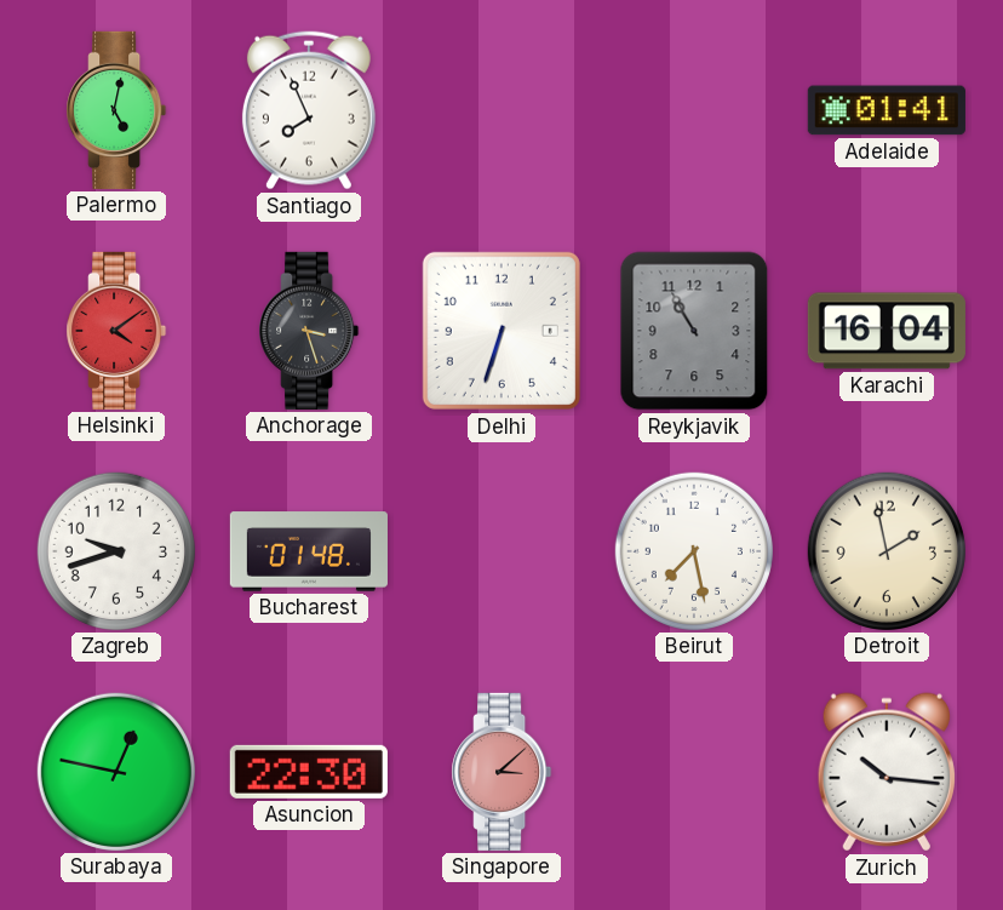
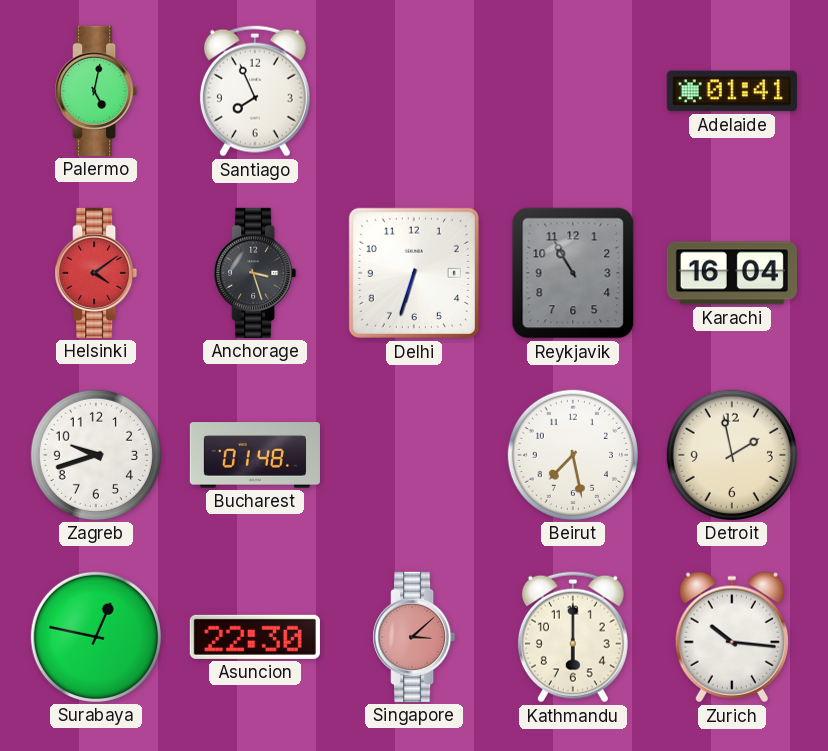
Kathmandu: none -> 6:00 (573, 637)
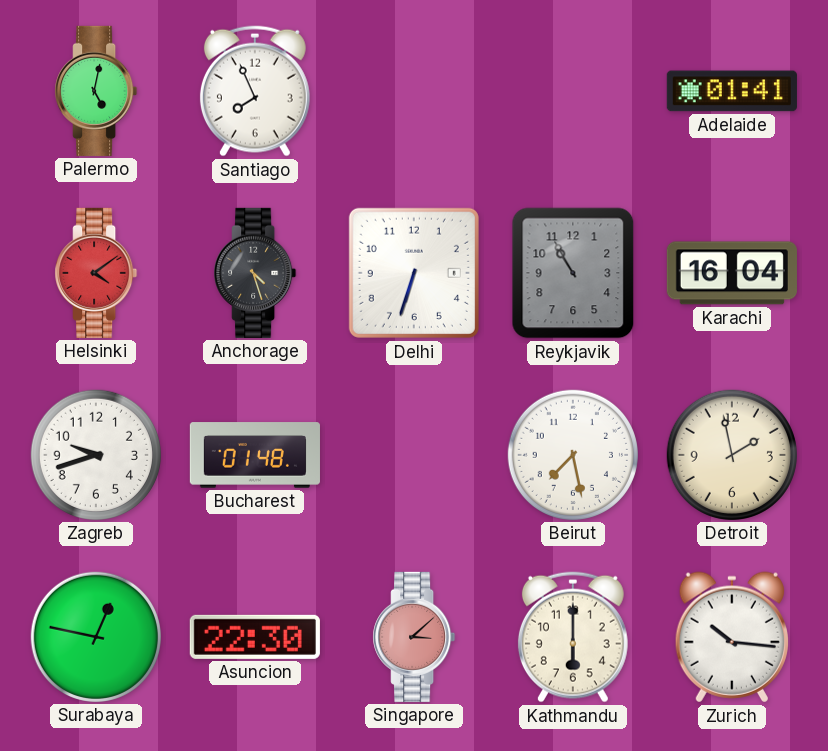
Anchorage: 3:27 -> 4:27 (255, 273)
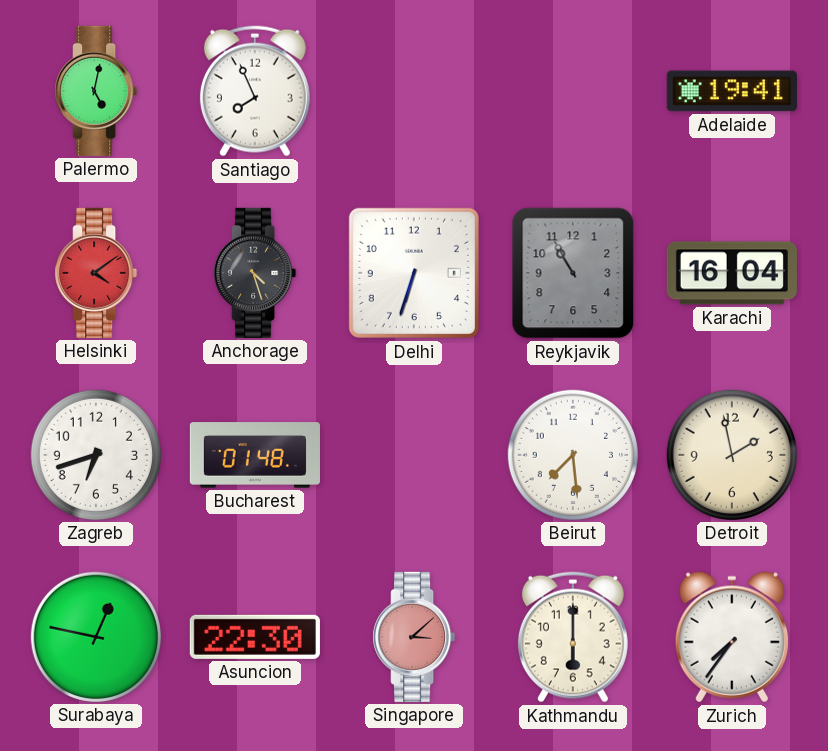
Adelaide: 01:41 -> 19:41 (732, 91)
Zagreb: 9:42 -> 6:42 (96, 455)
Beirut: 7:28 -> 7:29 (573, 455)
Zurich: 10:16 -> 7:36 (732, 637)
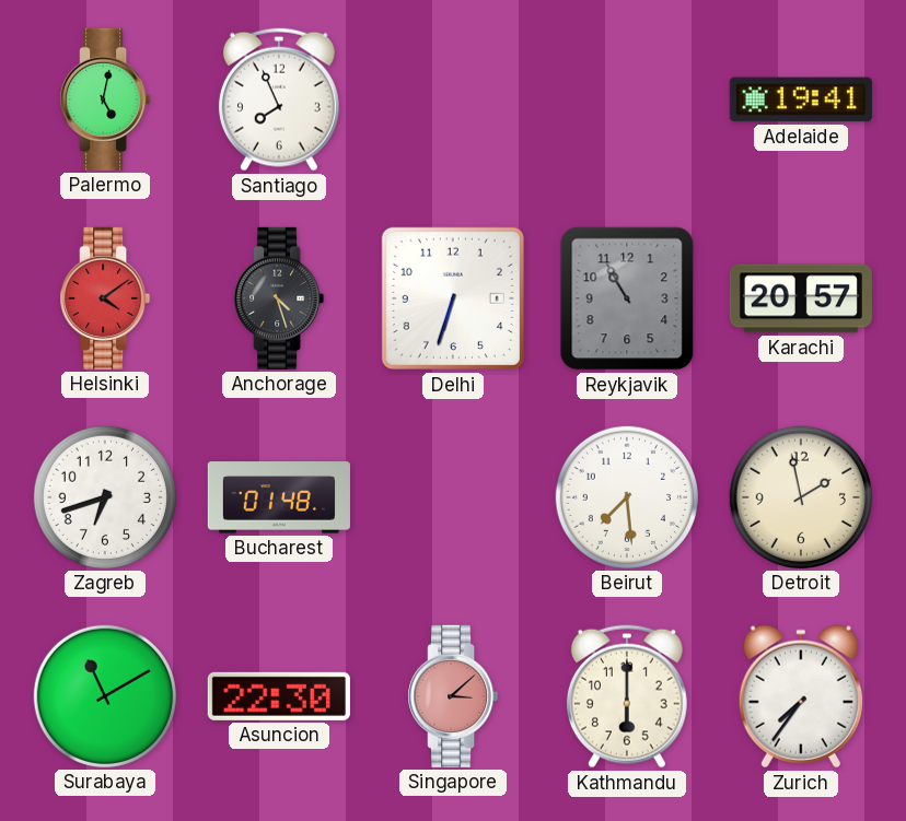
Karachi: 16:04 -> 20:57 (801, 298)
Surabaya: 12:47 -> 11:10 (105, 696)
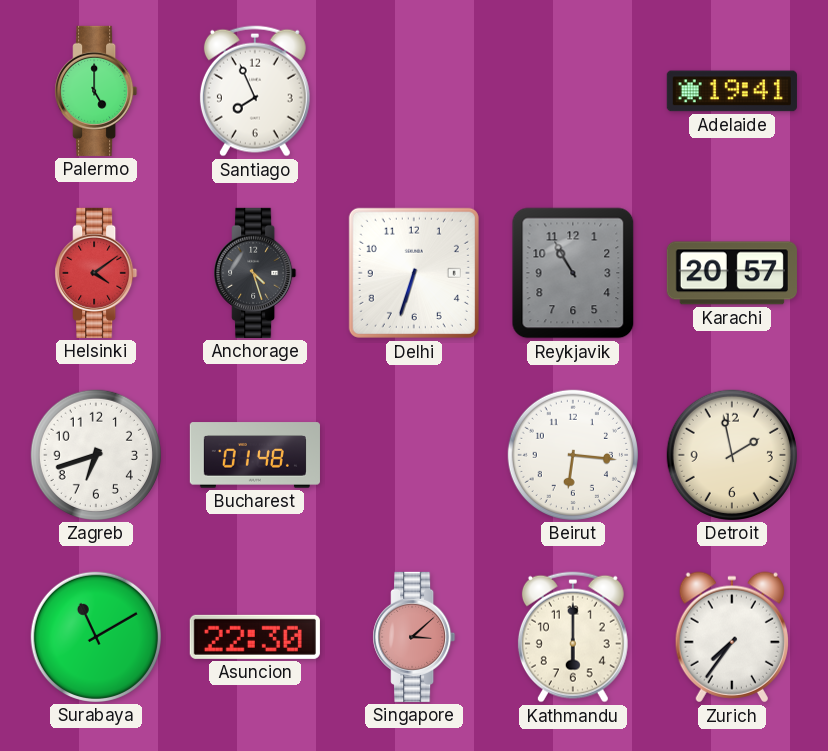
Palermo: 5:02 -> 5:00 (96, 91)
Beirut: 7:29 -> 6:16 (573, 455)
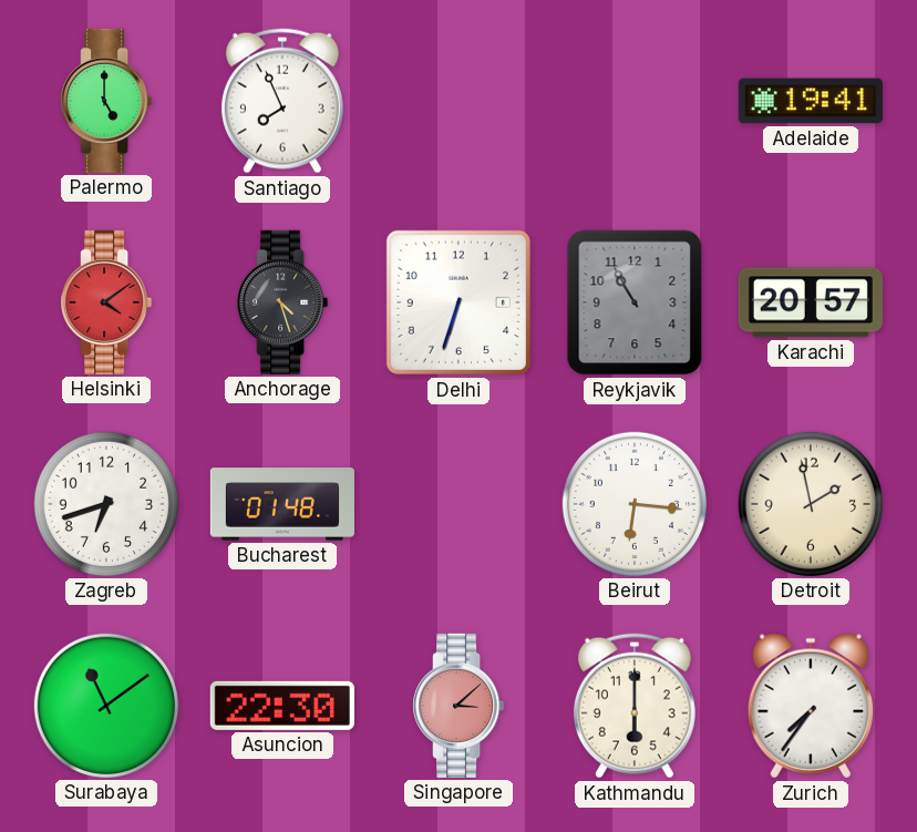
Surabaya: 11:10 -> 11:09 (106, 706)
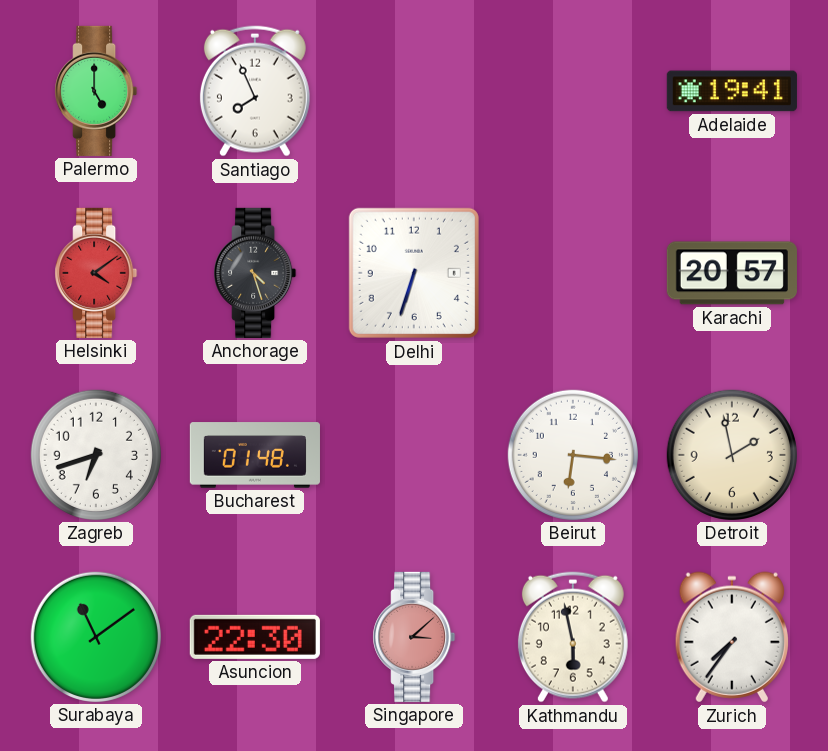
Reykjavik: 10:55 -> none (635, 302)
Kathmandu: 6:00 -> 5:58 (573, 637)
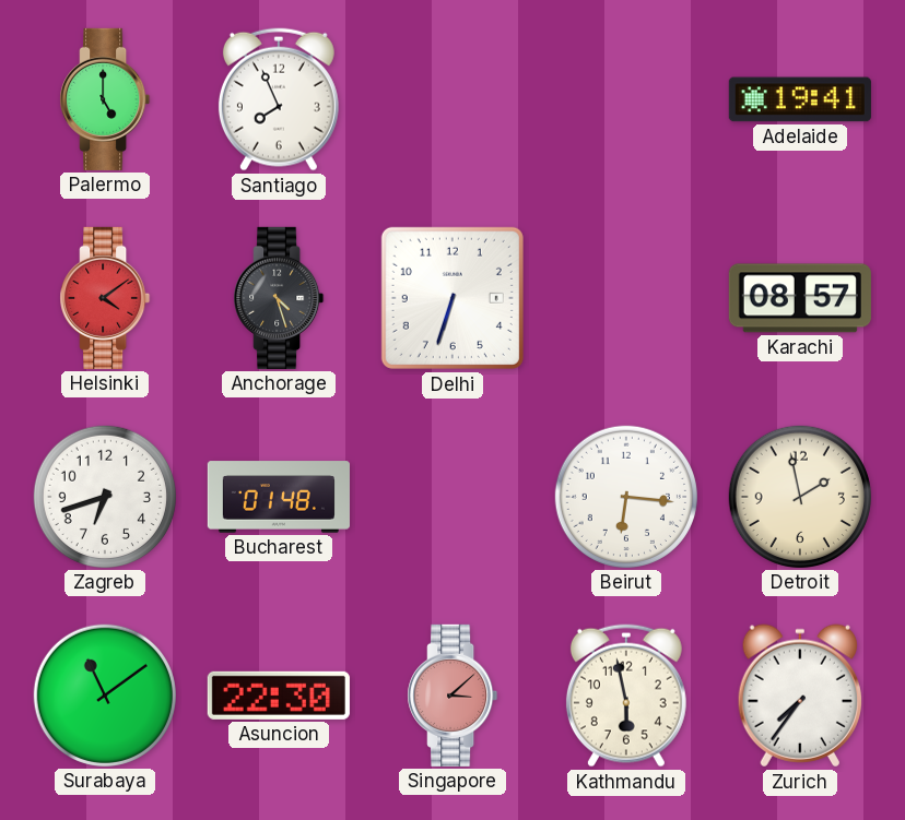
Karachi: 20:57 -> 08:57 (800, 298)
